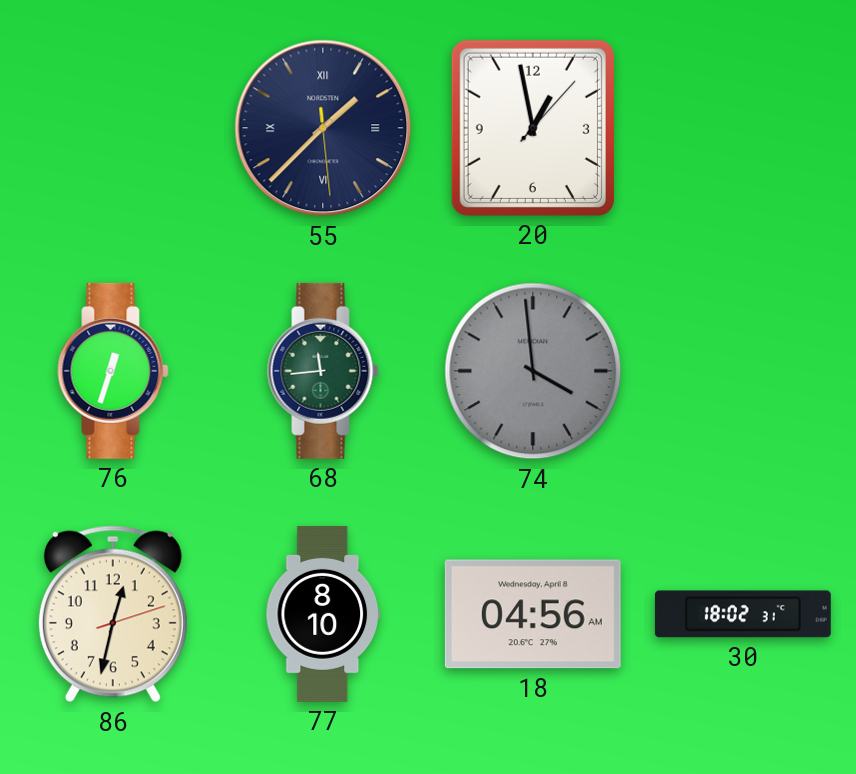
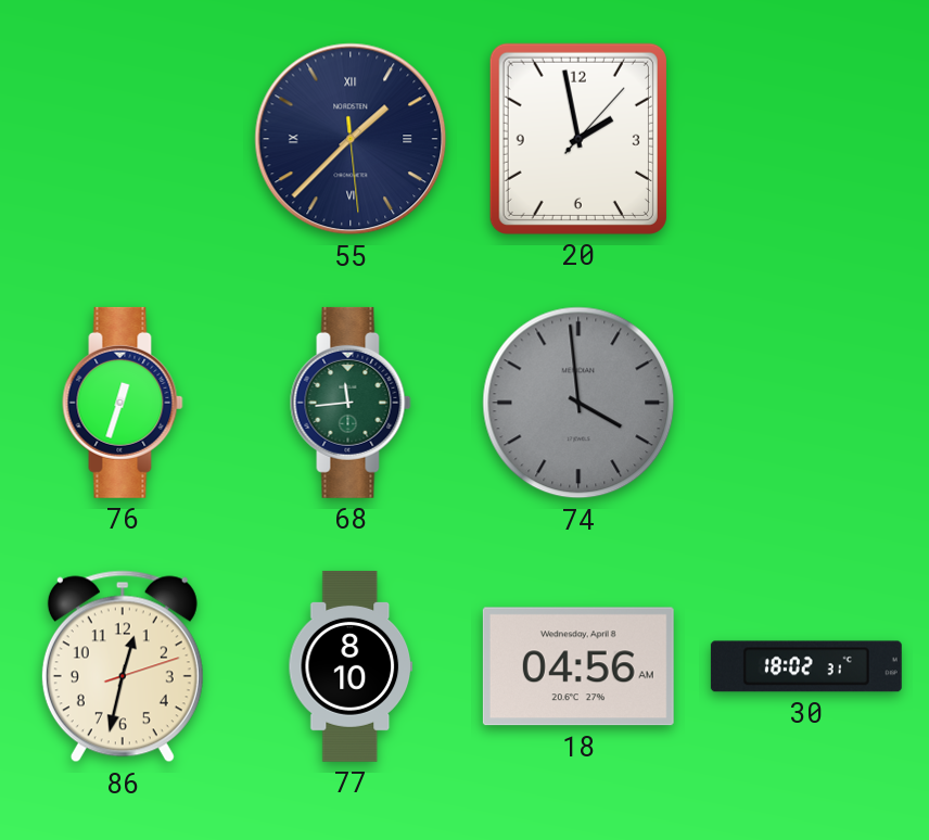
20: 12:58 -> 1:58 (578, 139)
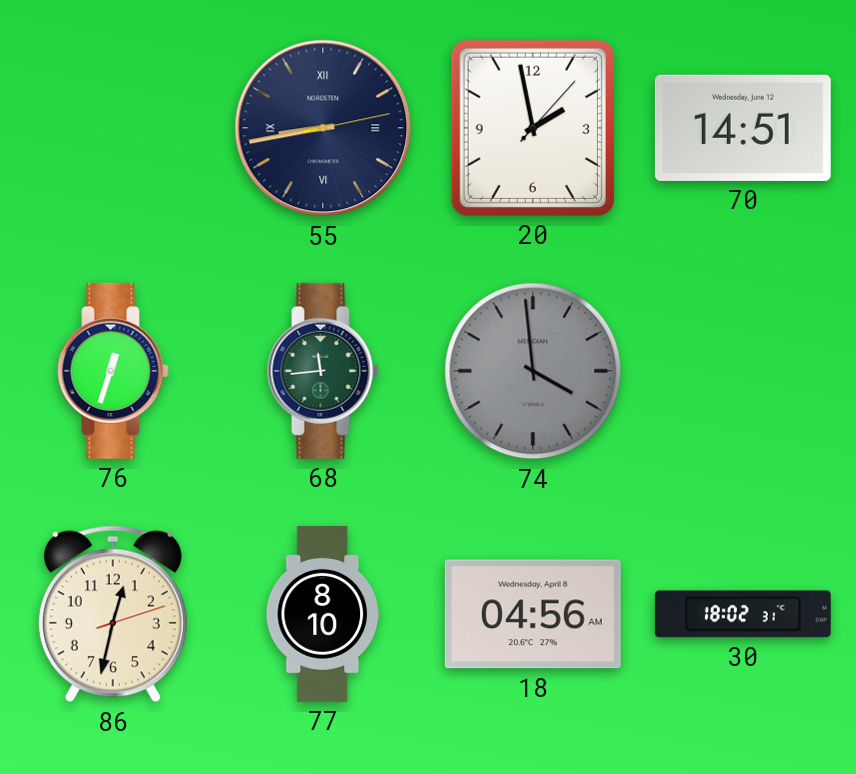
55: 1:37 -> 8:43 (323, 128)
70: none -> 14:51 (743, 128)
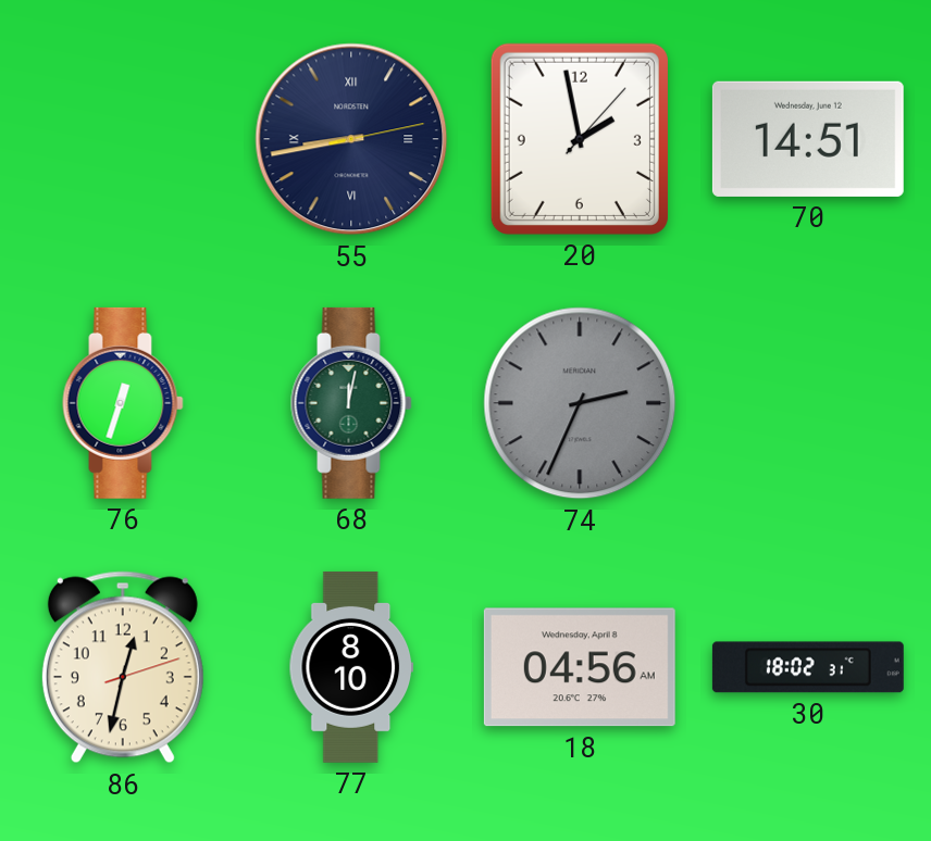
68: 11:44 -> 12:02 (351, 403)
74: 3:59 -> 2:34 (580, 403)
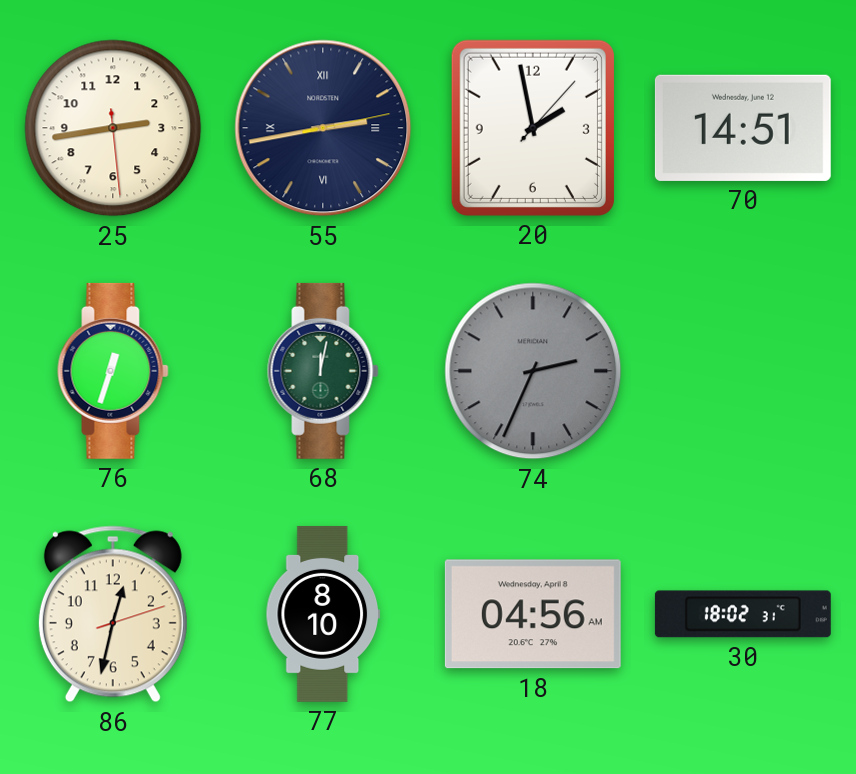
25: none -> 2:43 (113, 128)
55: 8:43 -> 2:43 (323, 128)
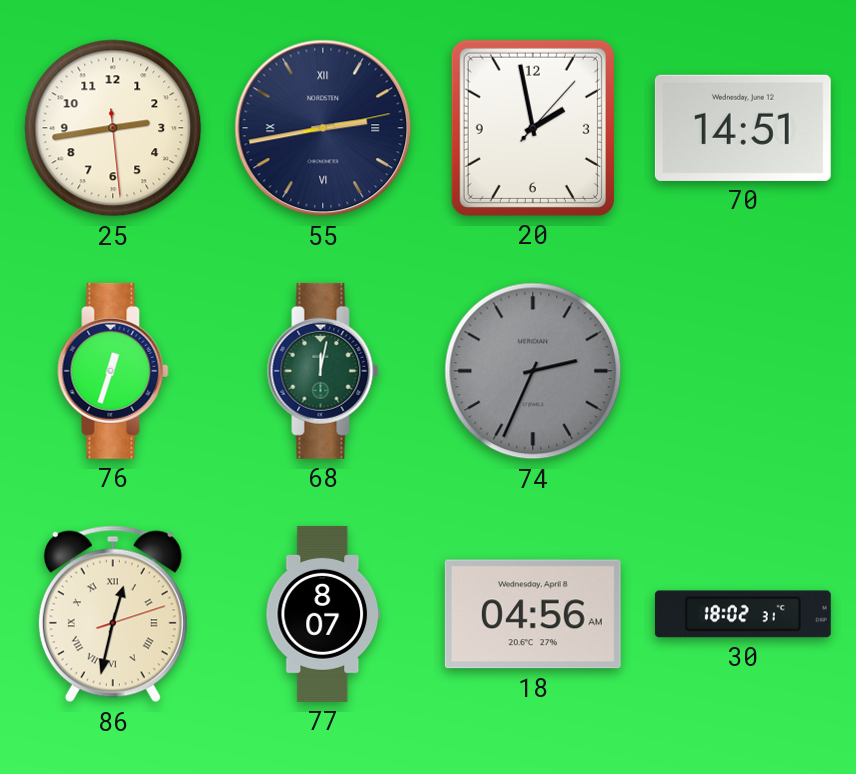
86 numerals: Arabic -> Roman (113, 614)
77: 8:10 -> 8:07 (323, 614)
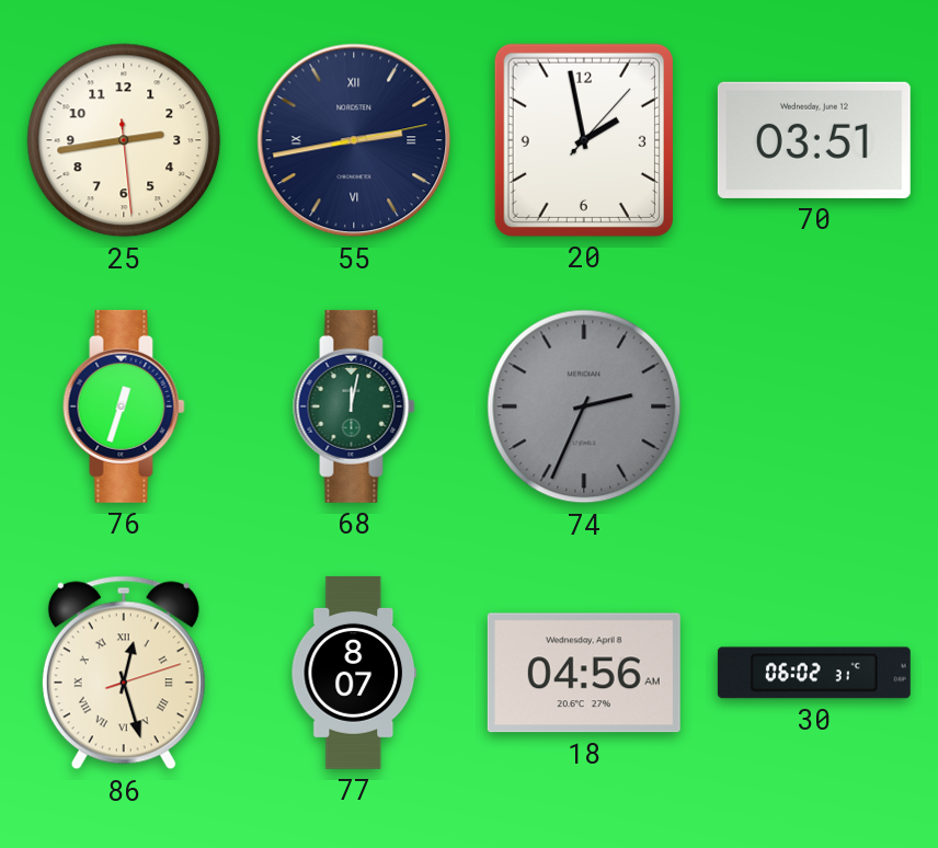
70: 14:51 -> 03:51 (814, 140)
86: 12:32 -> 12:27 (124, 673)
30: 18:02 -> 06:02 (814, 673)
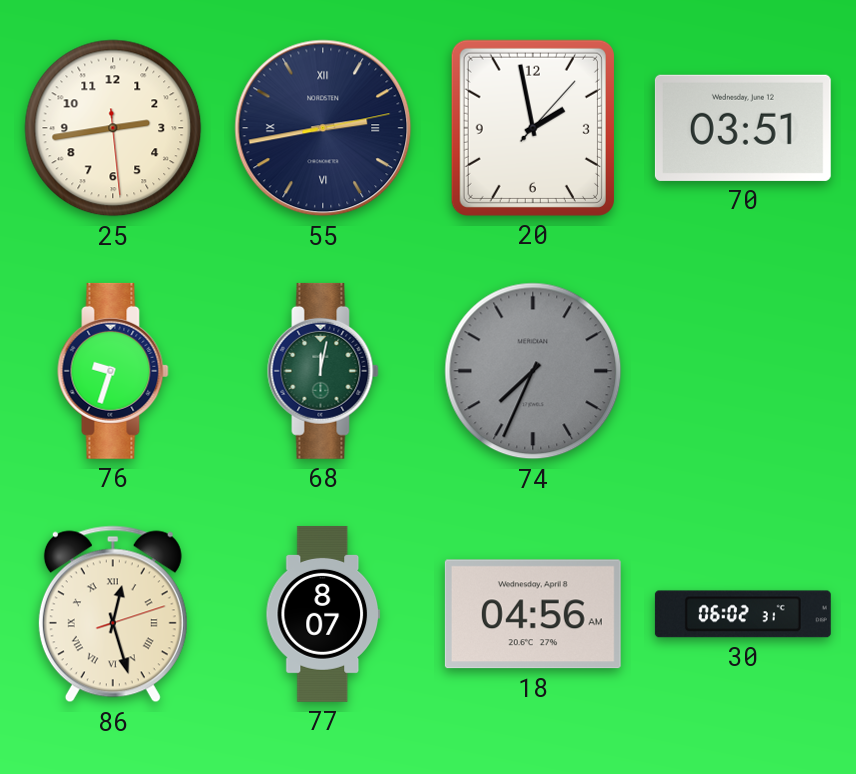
76: 12:33 -> 9:33 (113, 371)
74: 2:34 -> 7:34 (533, 371)
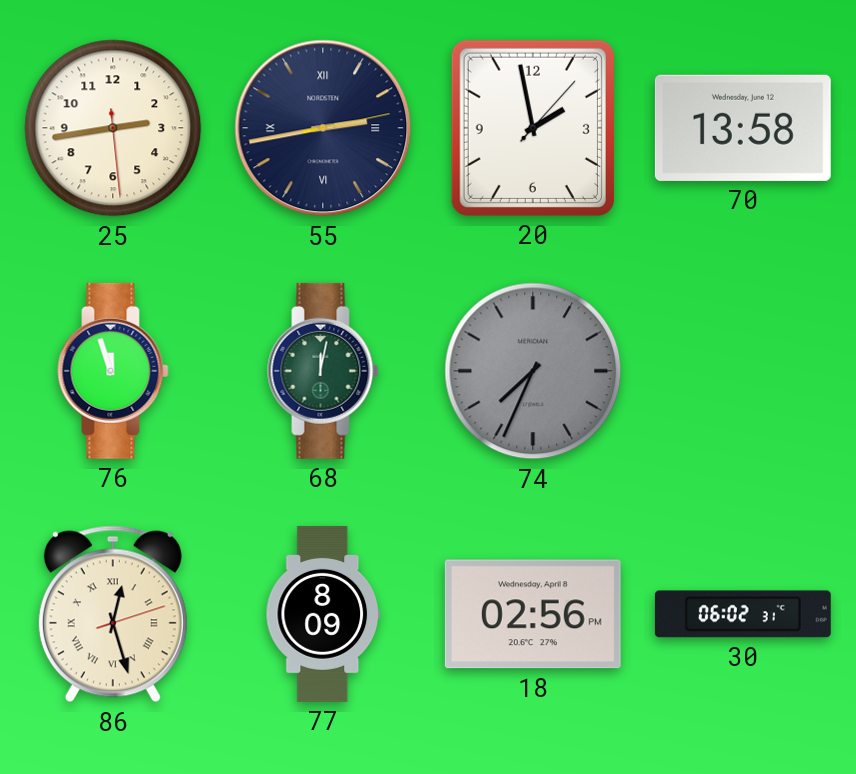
70: 03:51 -> 13:58 (743, 128)
76: 9:33 -> 11:57 (113, 371)
77: 8:07 -> 8:09 (323, 614)
18: 04:56 -> 02:56 (533, 614)
